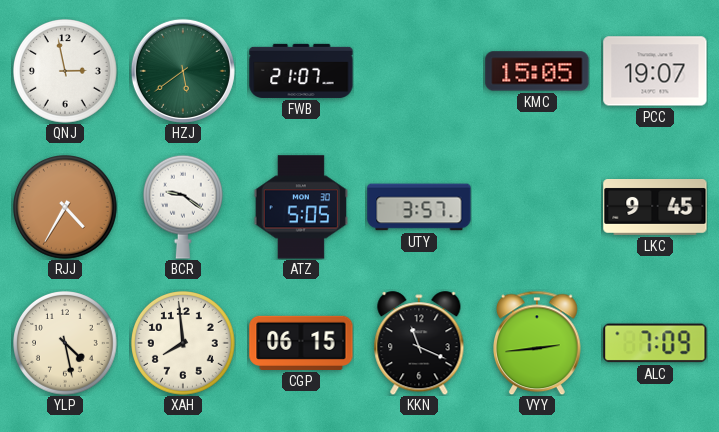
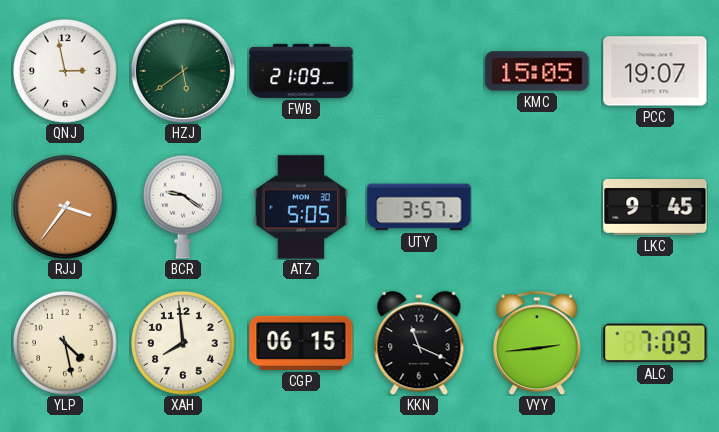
FWB: 21:07 -> 21:09 (301, 71)
RJJ: 4:35 -> 3:36 (66, 208)
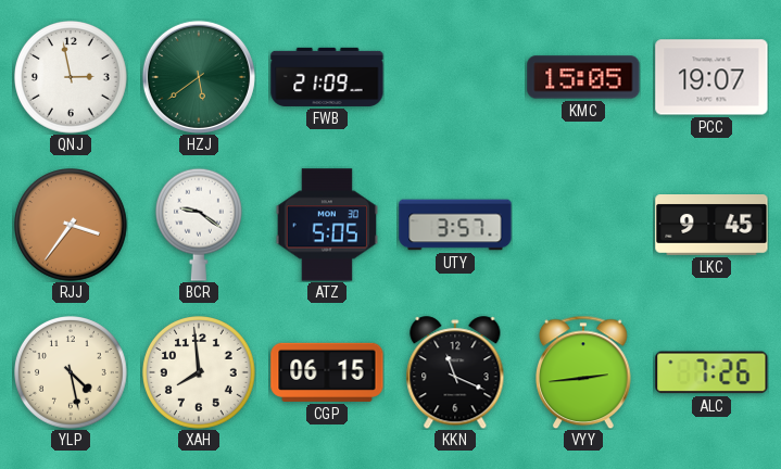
ALC: 7:09 -> 7:26 (711, 372)
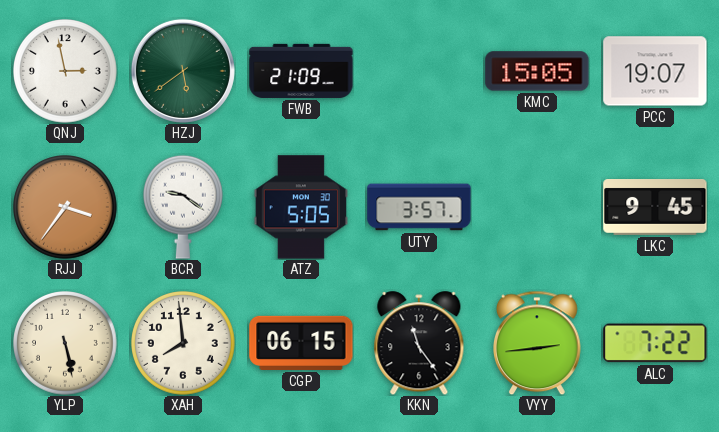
YLP: 4:28 -> 5:28 (66, 344)
KKN: 11:19 -> 11:24 (419, 343)
ALC: 7:26 -> 7:22 (655, 343)
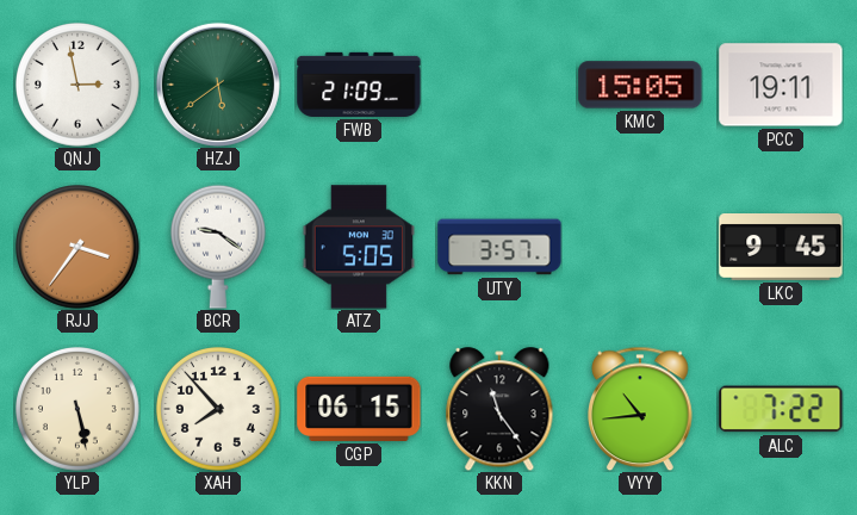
PCC: 19:07 -> 19:11 (781, 85)
XAH: 7:59 -> 7:53 (219, 410)
VYY: 2:44 -> 10:44 (641, 409)
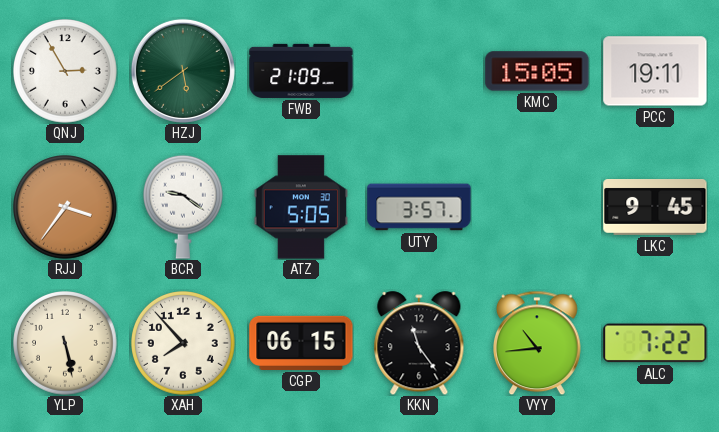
QNJ: 2:58 -> 2:55 (66, 72)
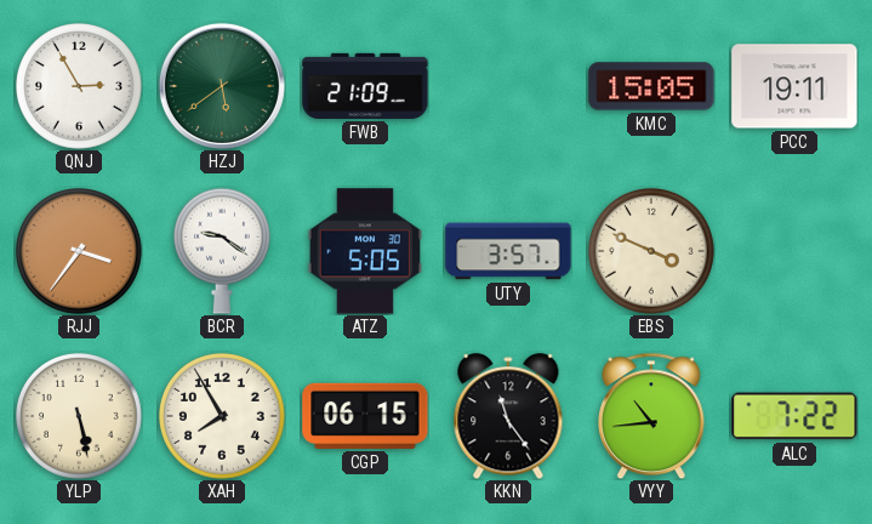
EBS: none -> 3:49 (652, 252)
LKC: 9:45 -> none (655, 208)
XAH: 7:53 -> 7:55 (223, 417)
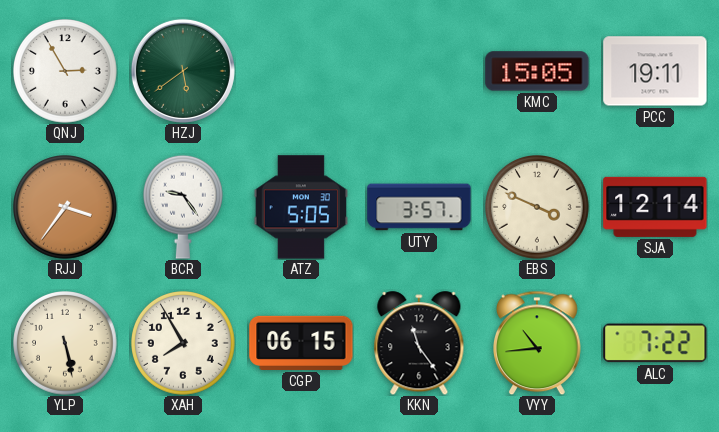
FWB: 21:09 -> none (365, 86)
BCR: 9:21 -> 9:24 (183, 207)
SJA: none -> 12:14 (655, 207)
